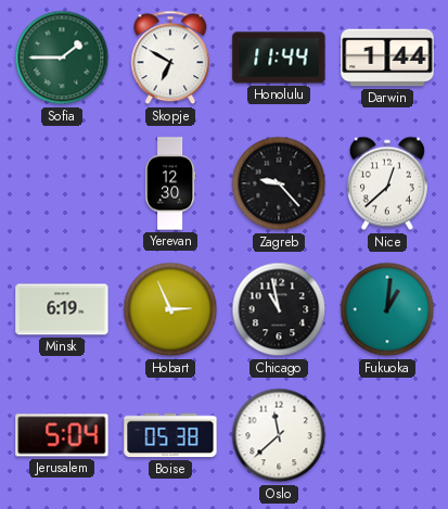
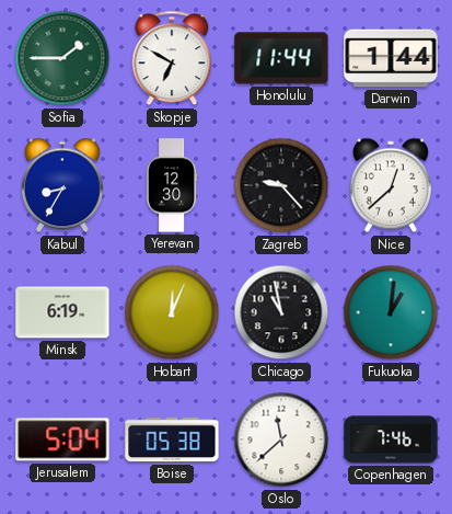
Kabul: none -> 8:35 (62, 185)
Hobart: 2:56 -> 12:04 (172, 312)
Copenhagen: none -> 7:46 (391, 439)
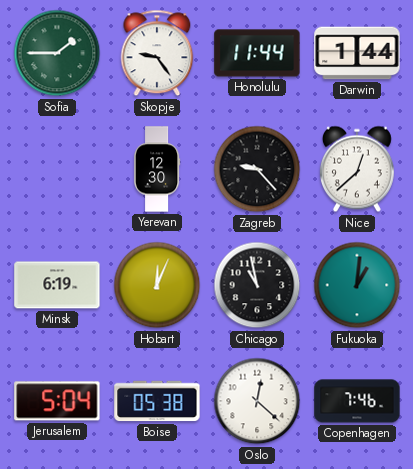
Skopje: 6:50 -> 9:24 (157, 53)
Kabul: 8:35 -> none (62, 185)
Oslo: 11:38 -> 12:22 (257, 401)
